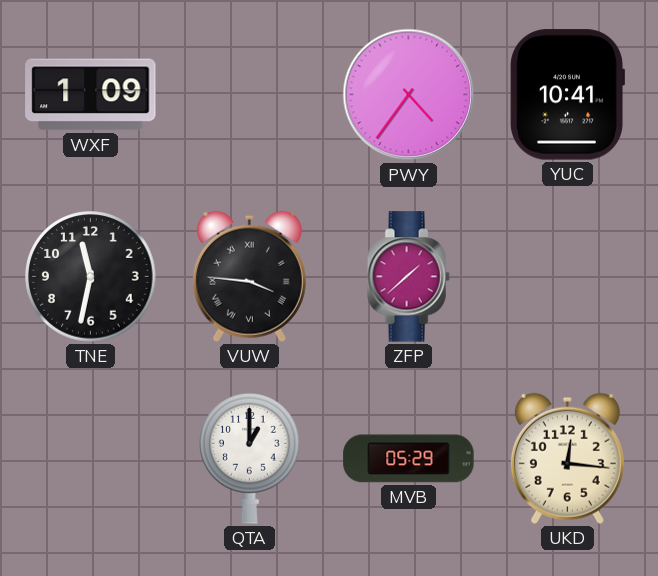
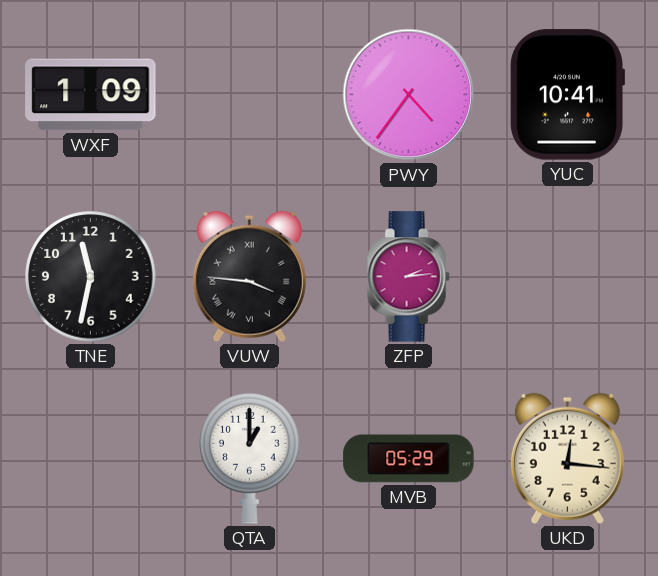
ZFP: 1:38 -> 2:14 (408, 277)
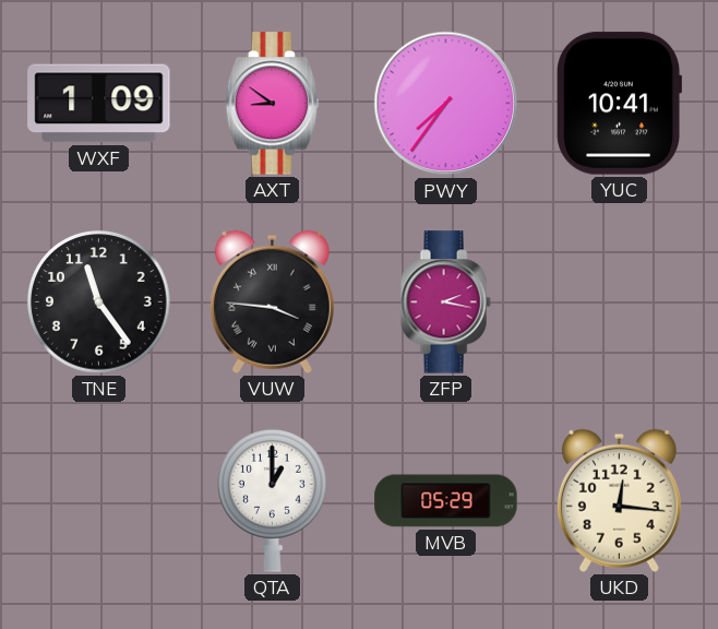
AXT: none -> 8:51 (273, 104)
PWY: 4:36 -> 7:36 (446, 104)
TNE: 11:32 -> 11:24 (99, 302)
ZFP: 2:14 -> 2:17 (445, 302)
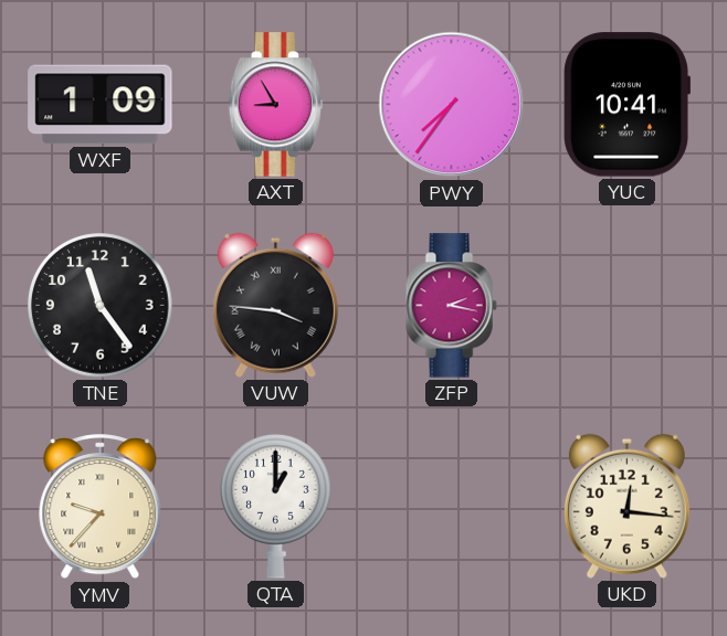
AXT: 8:51 -> 8:55 (276, 105)
YMV: none -> 9:37 (101, 507)
MVB: 05:29 -> none (446, 501)
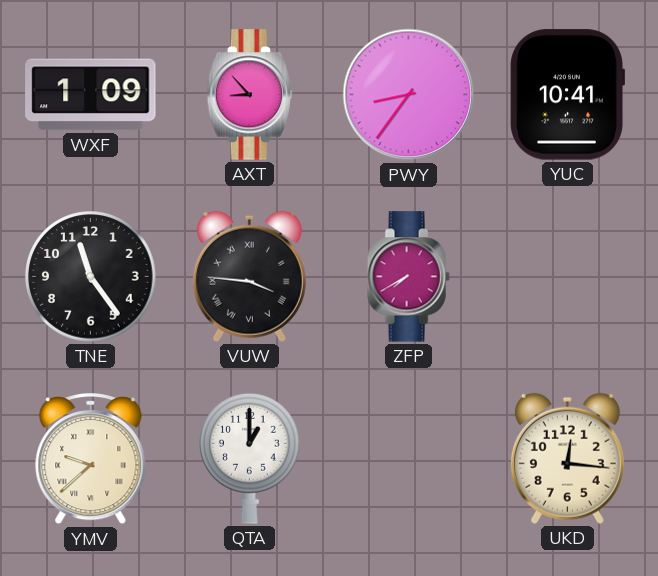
AXT: 8:55 -> 8:53 (250, 95)
PWY: 7:36 -> 8:36 (409, 95)
ZFP: 2:17 -> 7:40 (408, 277)
YMV: 9:37 -> 9:38 (91, 459)
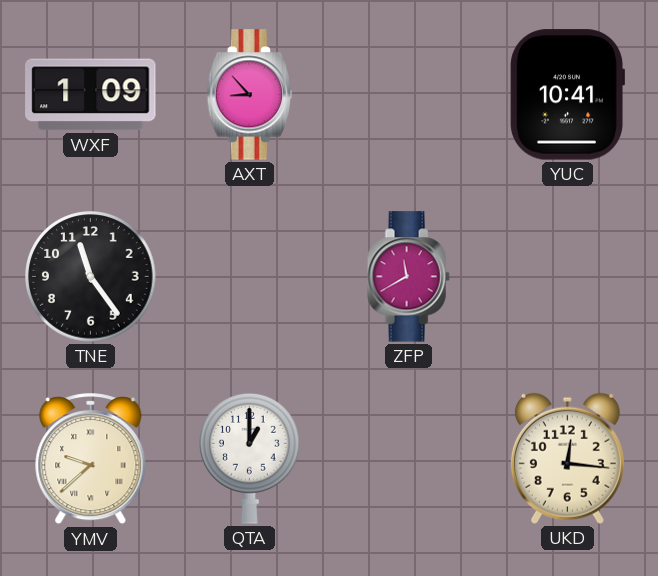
PWY: 8:36 -> none (409, 95)
VUW: 3:46 -> none (249, 276)
ZFP: 7:40 -> 11:40 (408, 277)
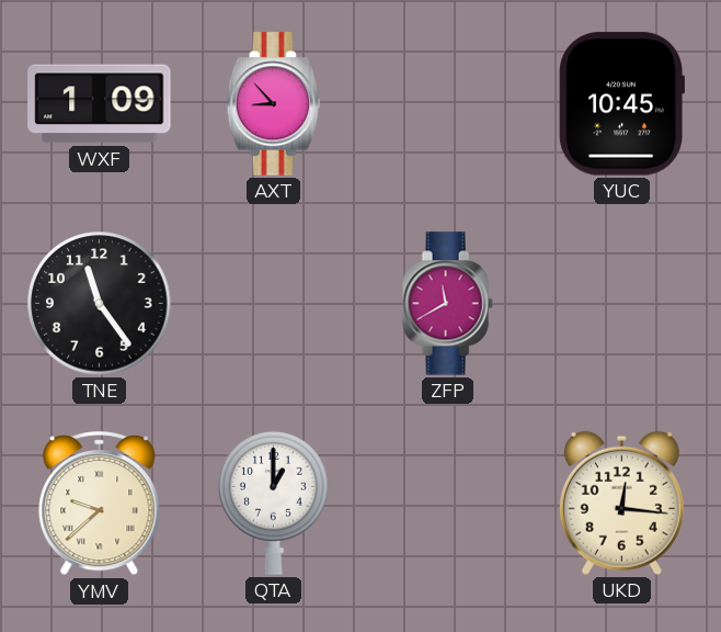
YUC: 10:41 -> 10:45 (621, 104)
